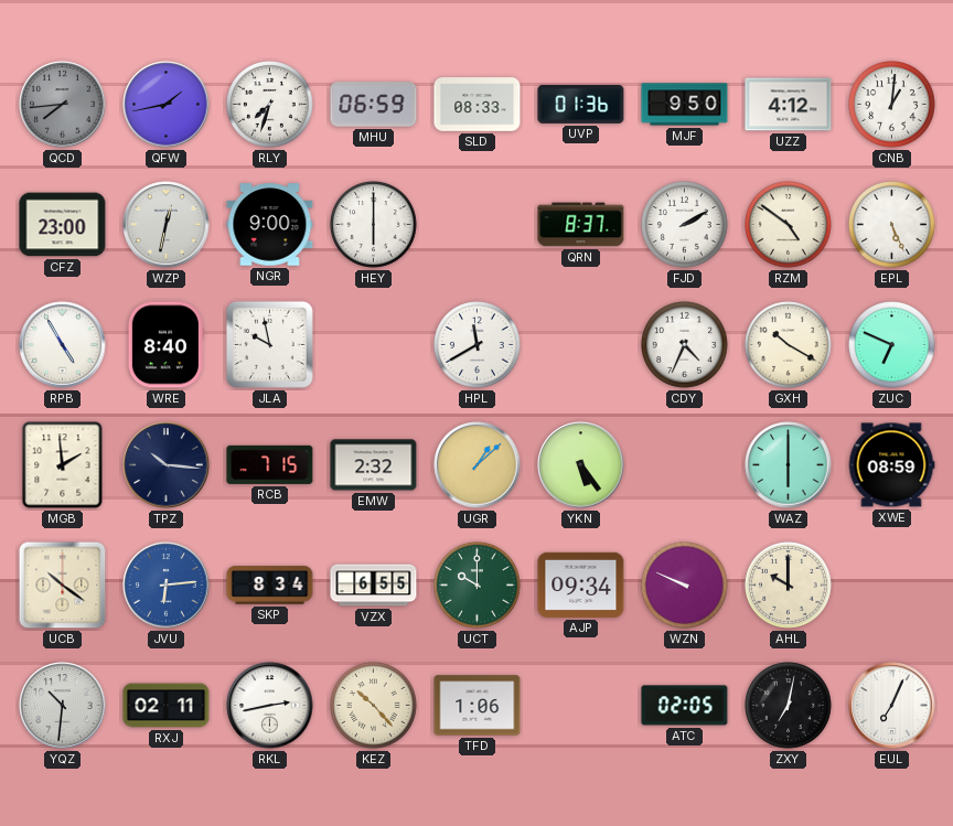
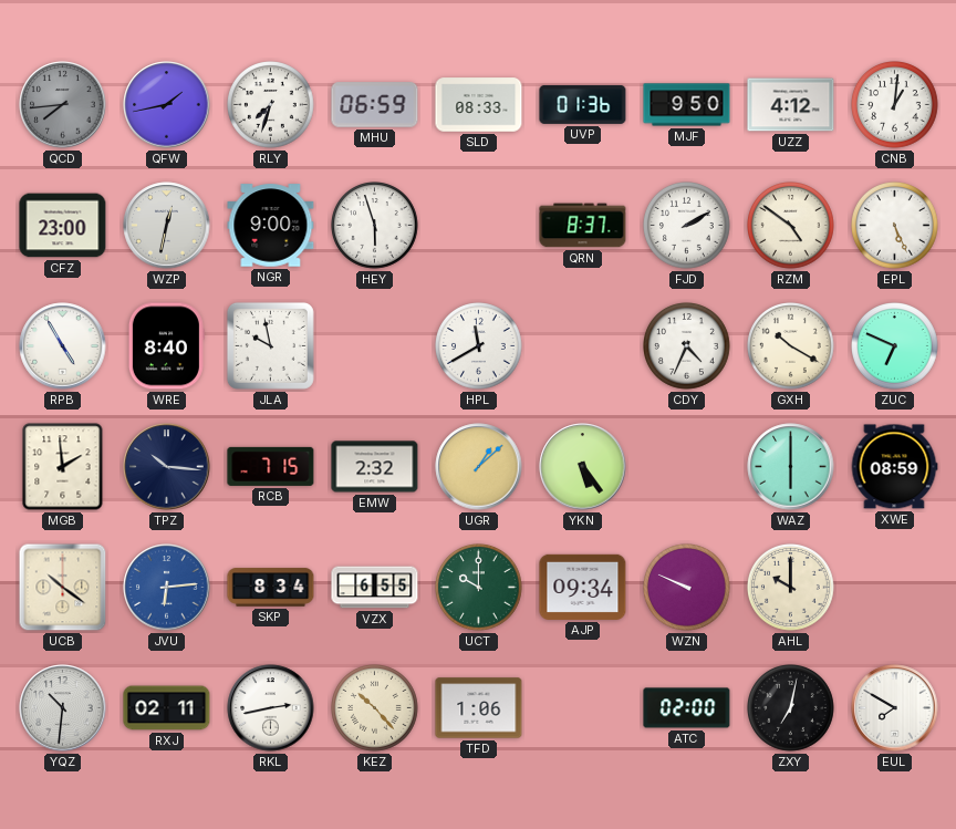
HEY: 6:00 -> 5:57 (375, 226)
ATC: 02:05 -> 02:00 (687, 708)
EUL: 7:04 -> 7:50 (895, 708)
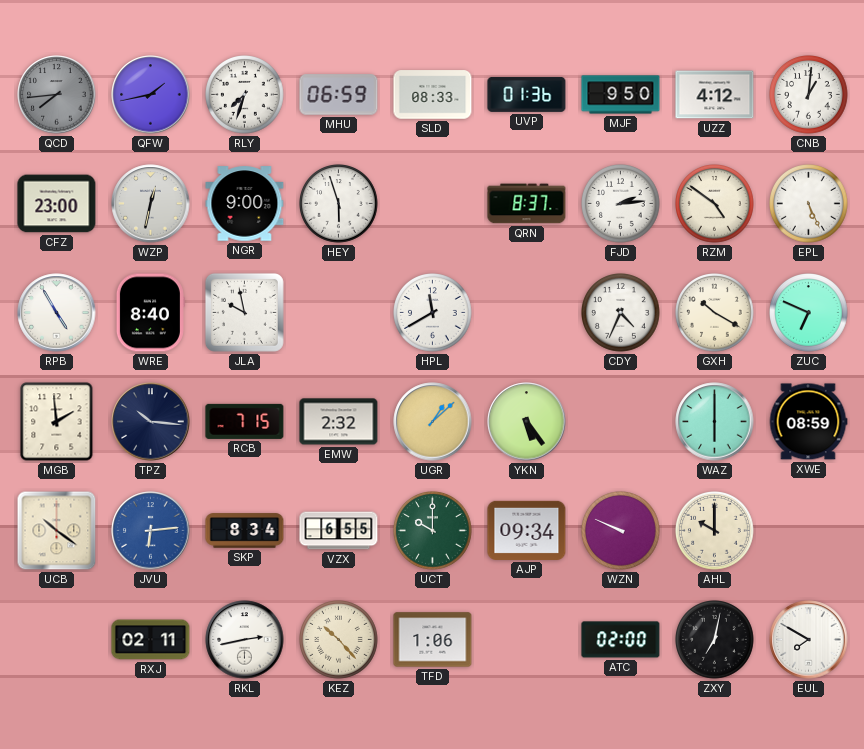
FJD: 2:10 -> 2:14 (621, 204)
YQZ: 10:31 -> none (63, 708)
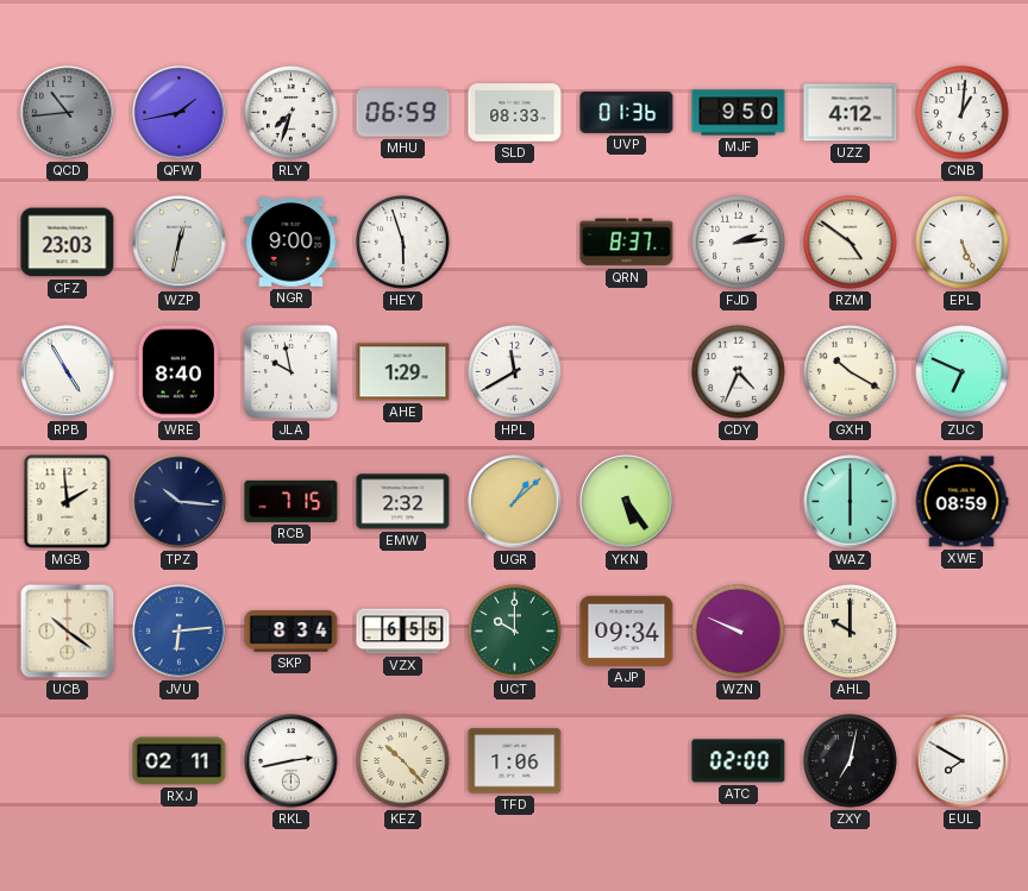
QCD: 7:44 -> 10:44 (68, 113)
CFZ: 23:00 -> 23:03 (68, 243)
AHE: none -> 1:29 (403, 372)
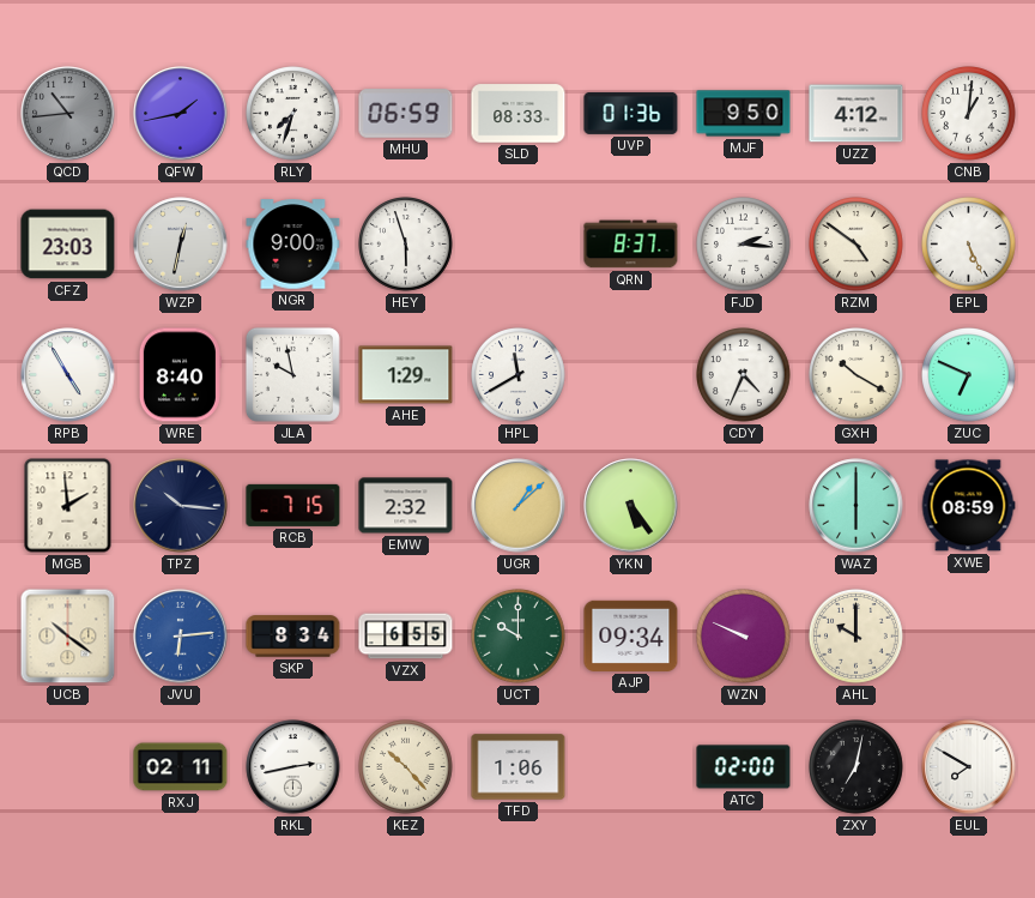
FJD: 2:14 -> 2:16 (744, 245)
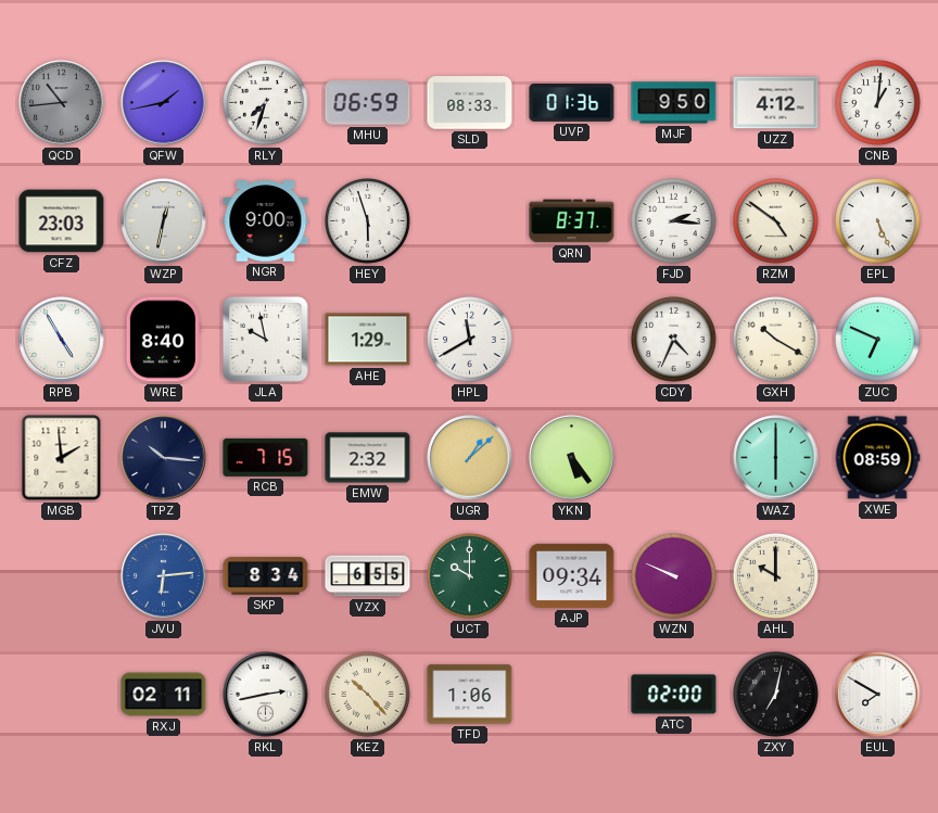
UCB: 10:21 -> none (68, 637)
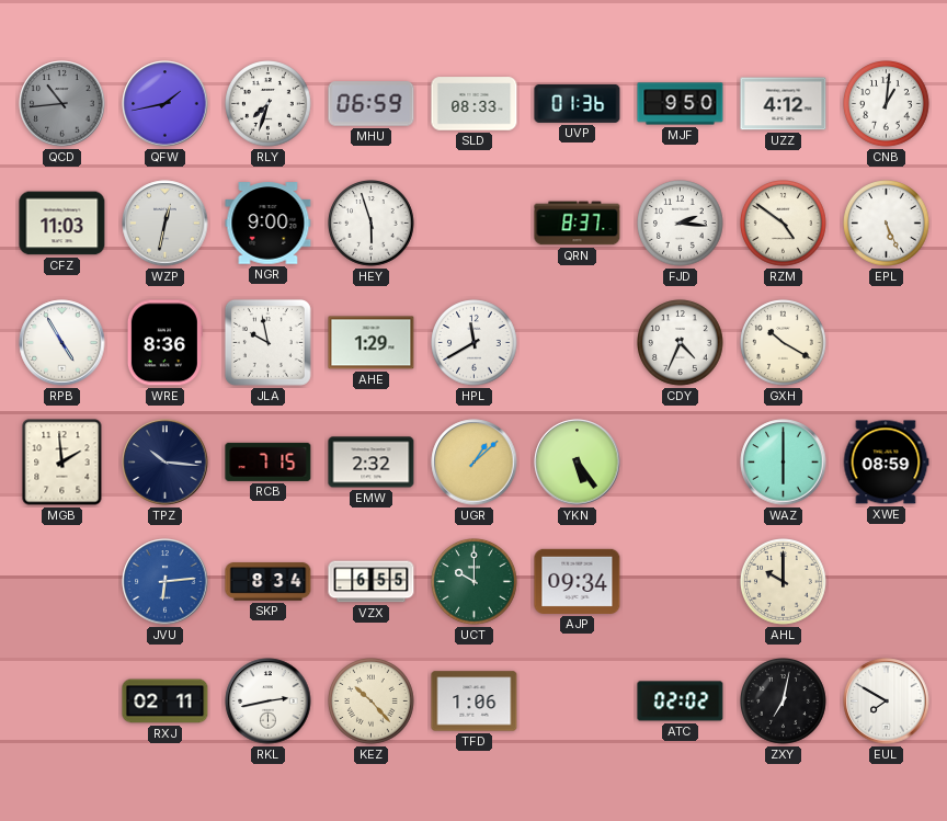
CFZ: 23:03 -> 11:03 (62, 224)
WRE: 8:40 -> 8:36 (164, 343)
ZUC: 6:49 -> none (878, 340)
WZN: 9:49 -> none (674, 576)
ATC: 02:00 -> 02:02 (681, 702)
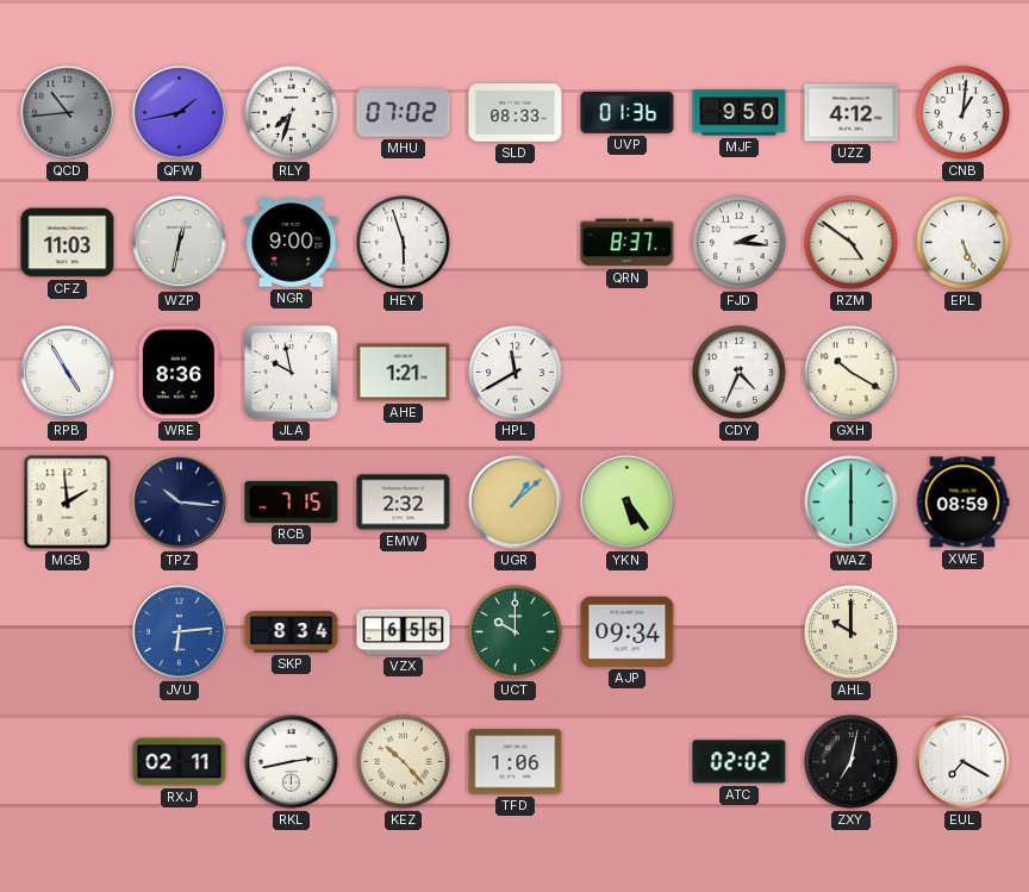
MHU: 06:59 -> 07:02 (404, 113)
AHE: 1:29 -> 1:21 (404, 373)
EUL: 7:50 -> 7:20 (963, 762)
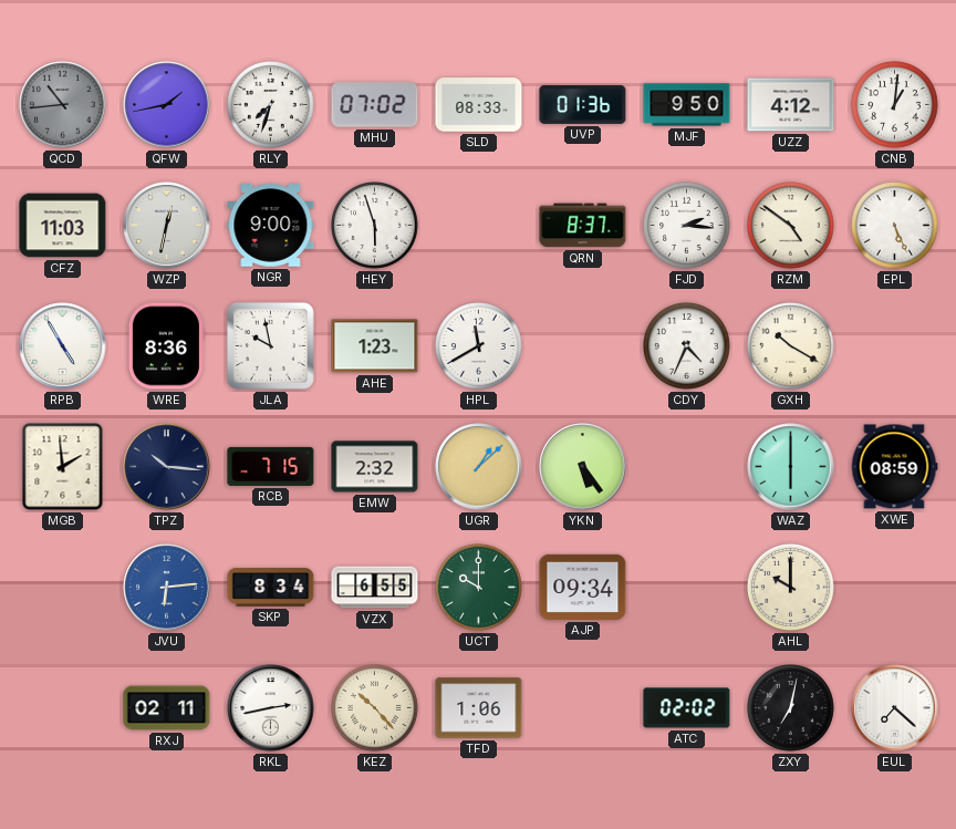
AHE: 1:21 -> 1:23 (375, 346)
EUL: 7:20 -> 7:22 (895, 708)
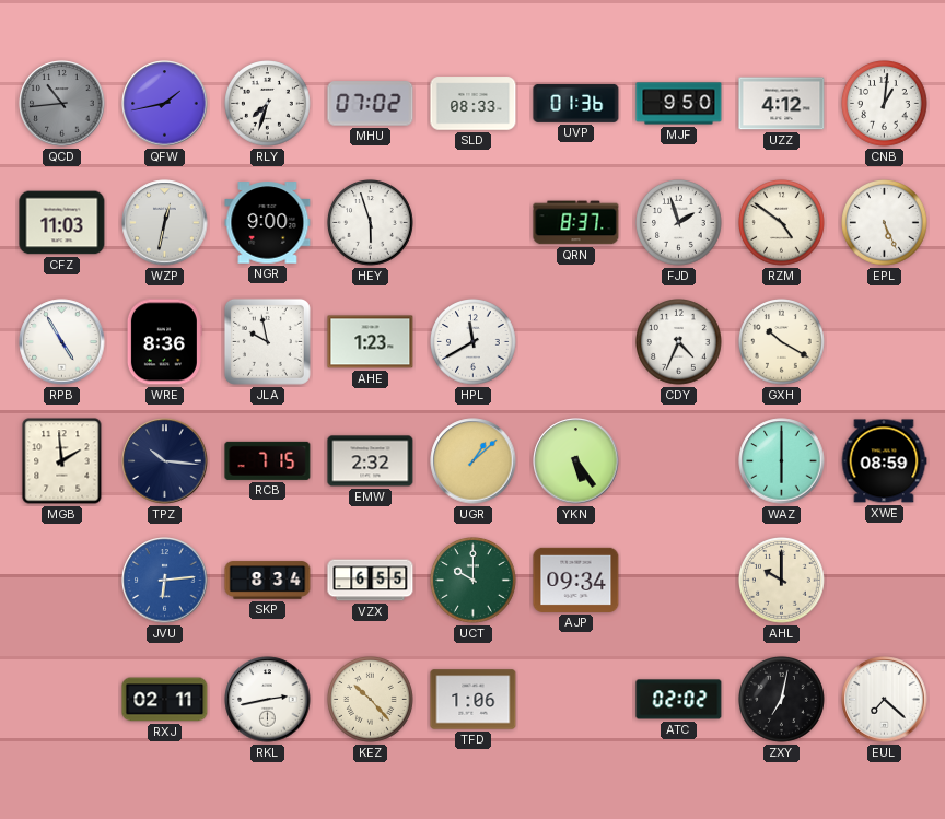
FJD: 2:16 -> 1:57 (679, 223)
